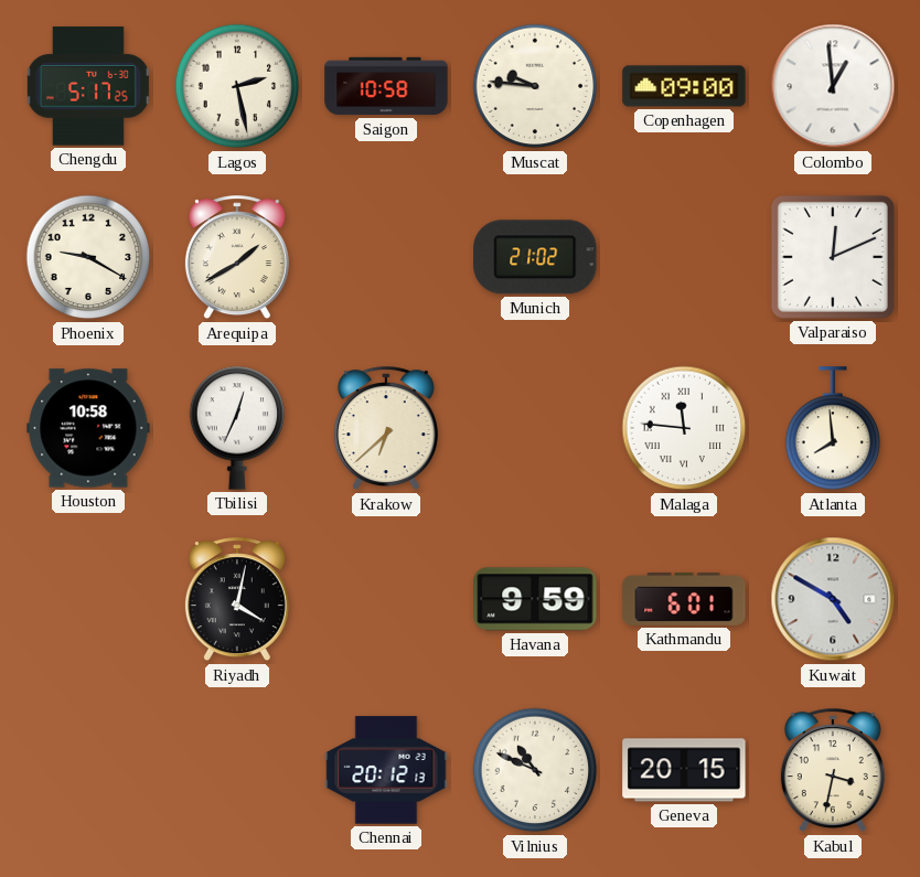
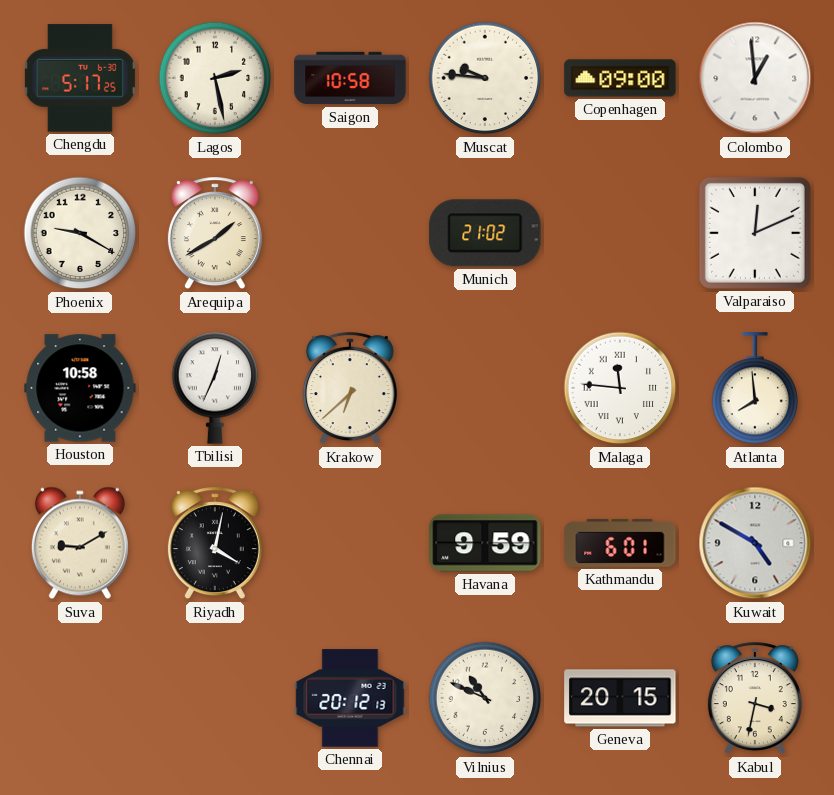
Suva: none -> 9:10 (80, 543)
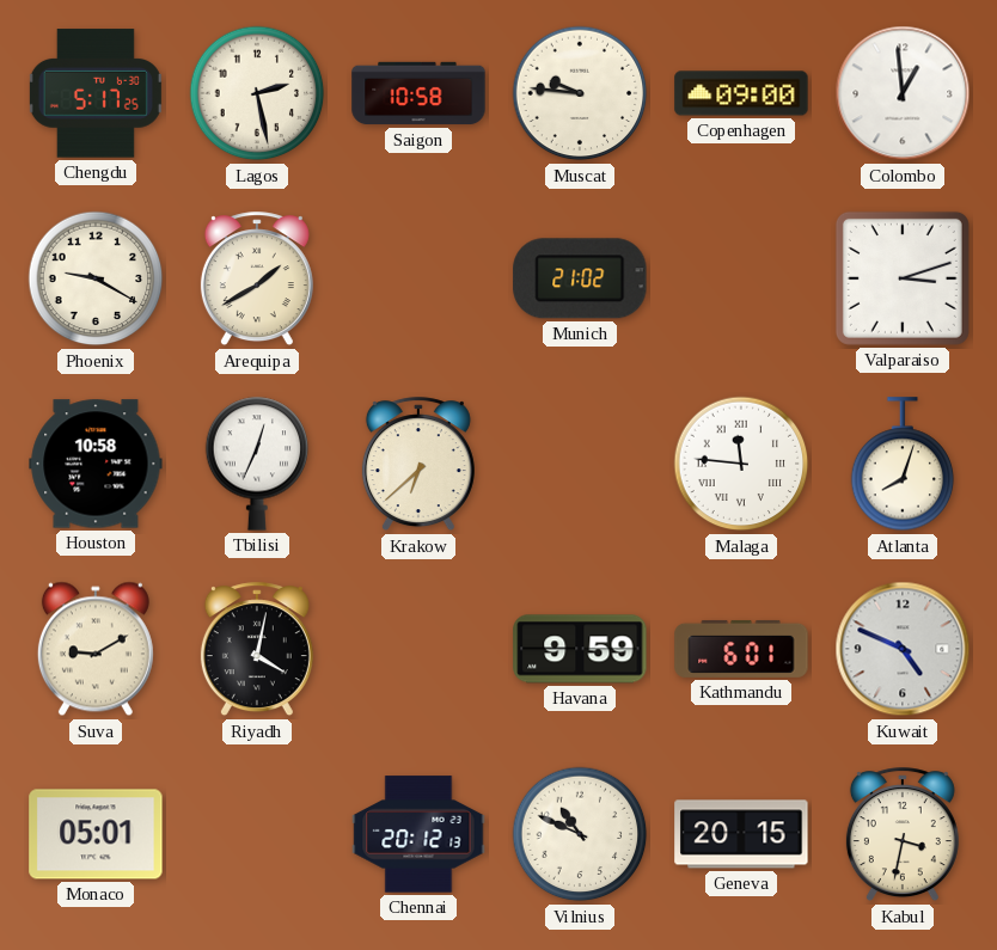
Valparaiso: 12:11 -> 3:12 (903, 278)
Atlanta: 7:59 -> 8:03 (903, 465)
Kuwait: 4:50 -> 4:49 (903, 649)
Monaco: none -> 05:01 (96, 834)
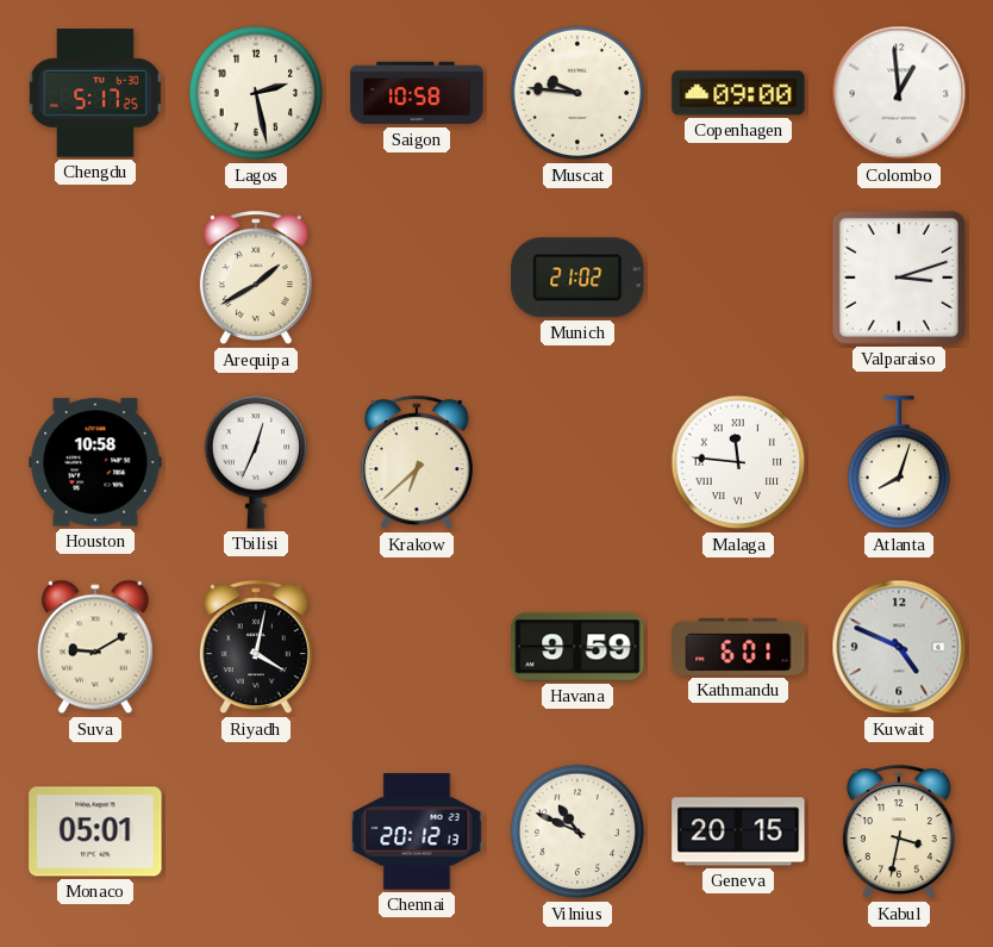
Phoenix: 9:20 -> none (96, 278)
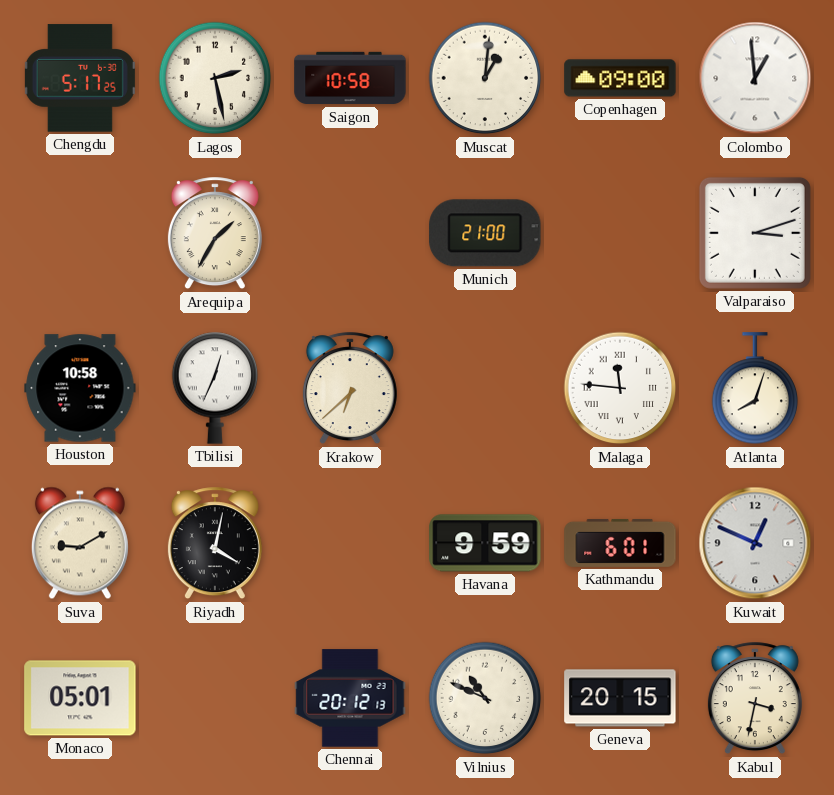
Muscat: 9:46 -> 1:01 (485, 78)
Arequipa: 1:40 -> 1:35 (215, 234)
Munich: 21:02 -> 21:00 (485, 233)
Kuwait: 4:49 -> 12:49 (755, 543)
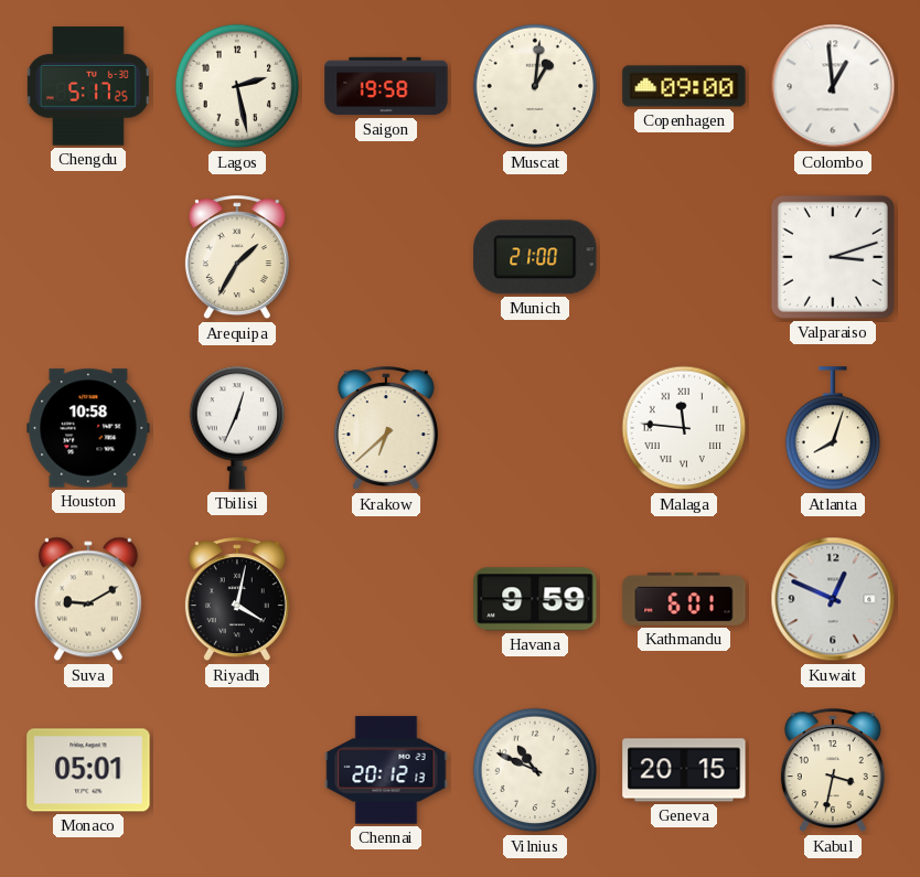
Saigon: 10:58 -> 19:58 (386, 86)
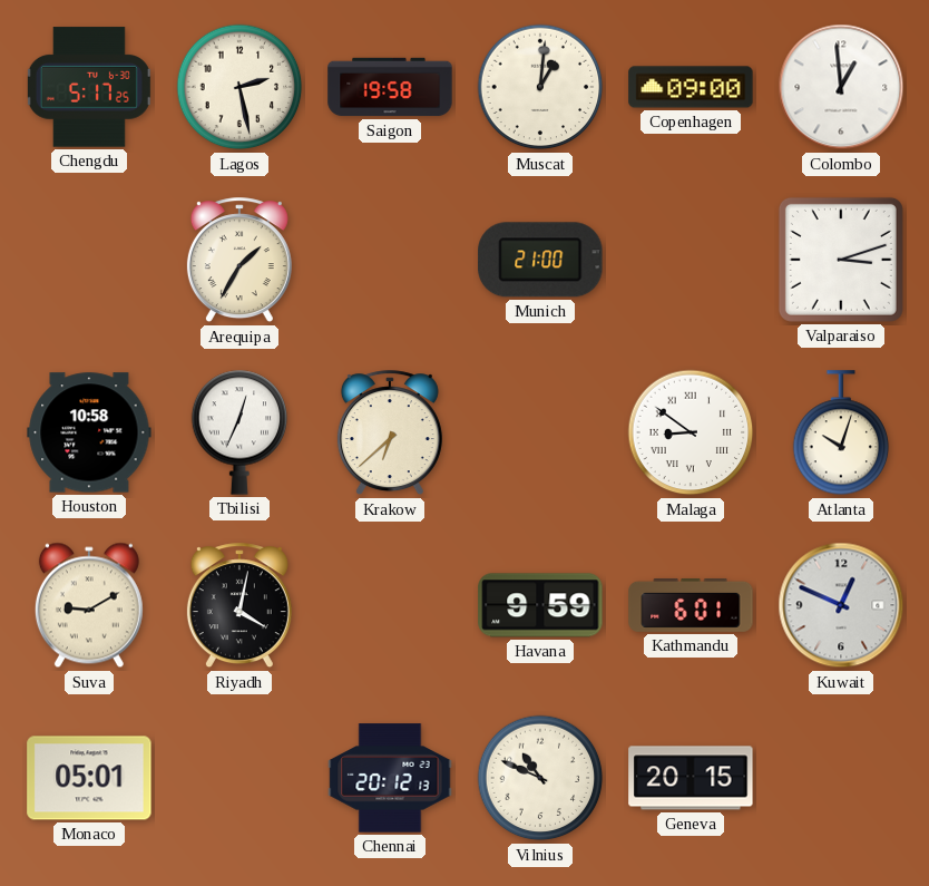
Malaga: 11:46 -> 8:51 (691, 432)
Atlanta: 8:03 -> 10:03 (841, 434)
Kabul: 3:32 -> none (833, 771)
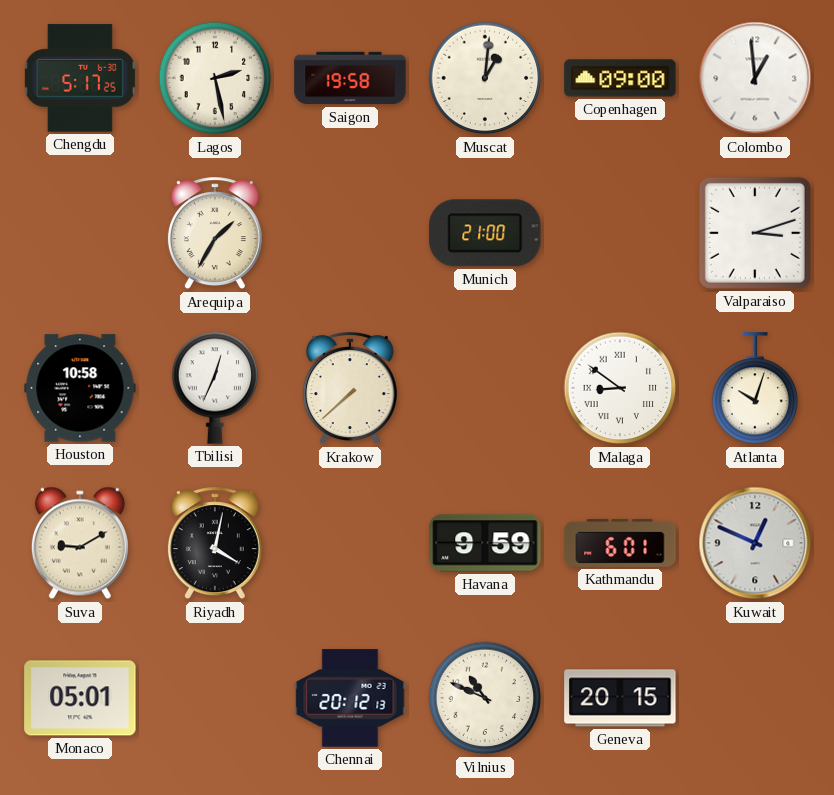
Krakow: 6:38 -> 7:38 (350, 389)
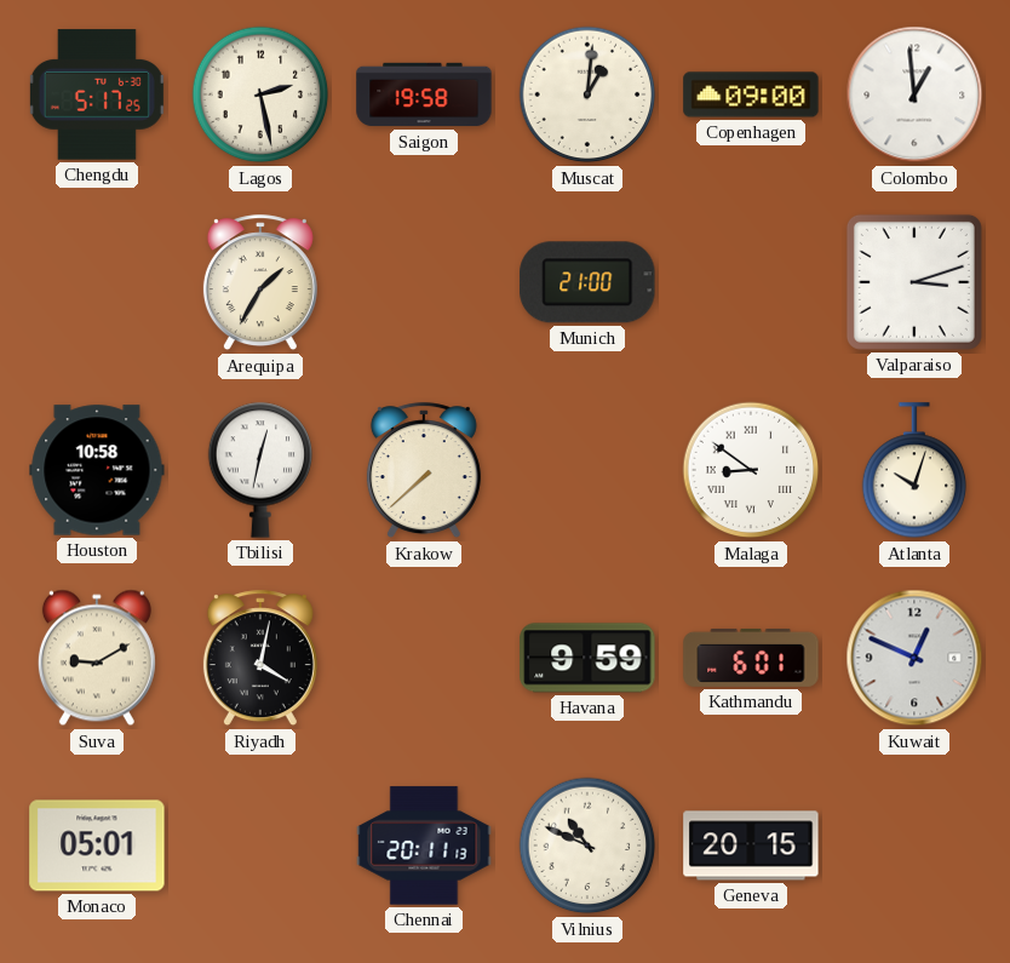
Tbilisi: 12:34 -> 12:32 (260, 470)
Chennai: 20:12 -> 20:11 (424, 846)
